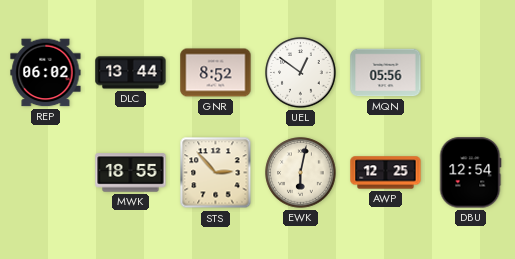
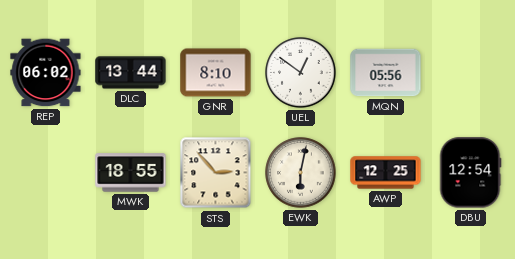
GNR: 8:52 -> 8:10 (216, 73)
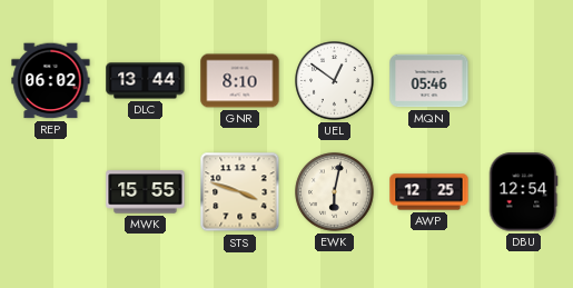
MQN: 05:56 -> 05:46 (429, 81)
MWK: 18:55 -> 15:55 (146, 192)
STS: 2:53 -> 3:48 (240, 192)
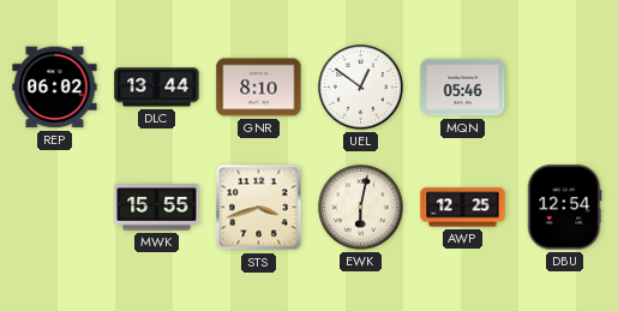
STS: 3:48 -> 3:42 (259, 208)
